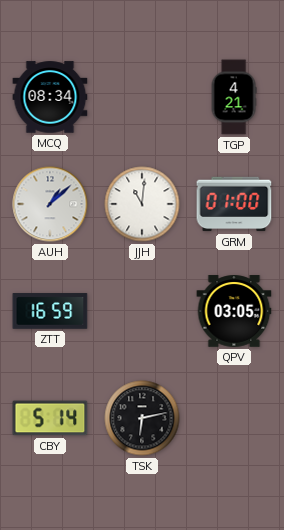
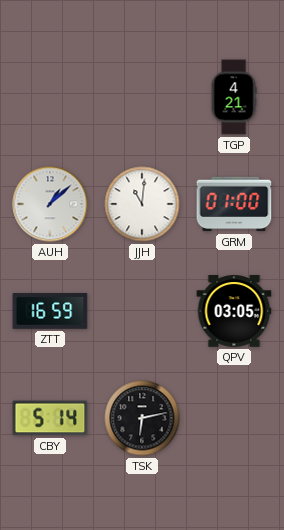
MCQ: 08:34 -> none (50, 97)
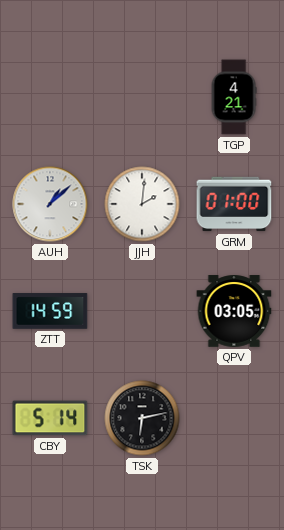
JJH: 11:01 -> 2:01 (142, 204)
ZTT: 16:59 -> 14:59 (50, 311)
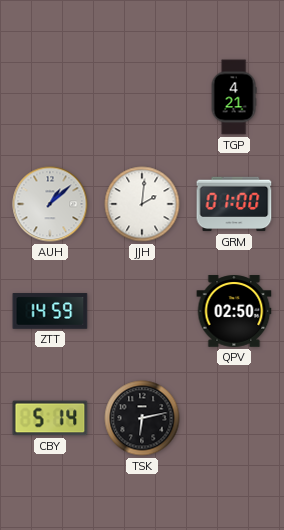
QPV: 03:05 -> 02:50 (234, 311)
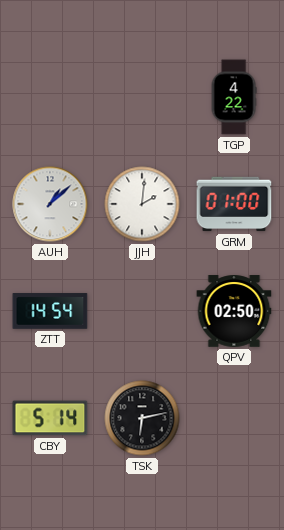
TGP: 4:21 -> 4:22 (234, 97)
ZTT: 14:59 -> 14:54 (50, 311)
